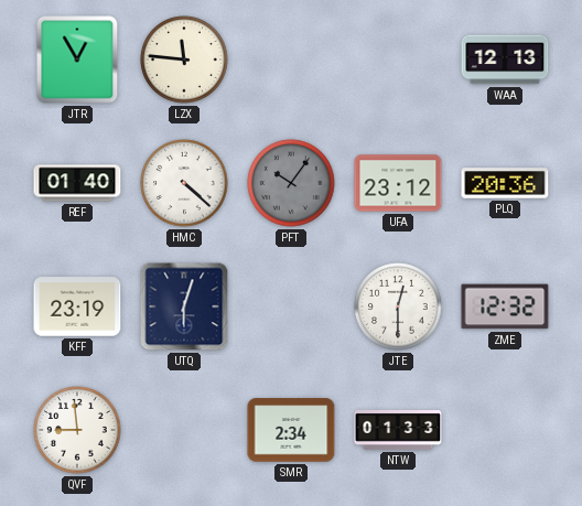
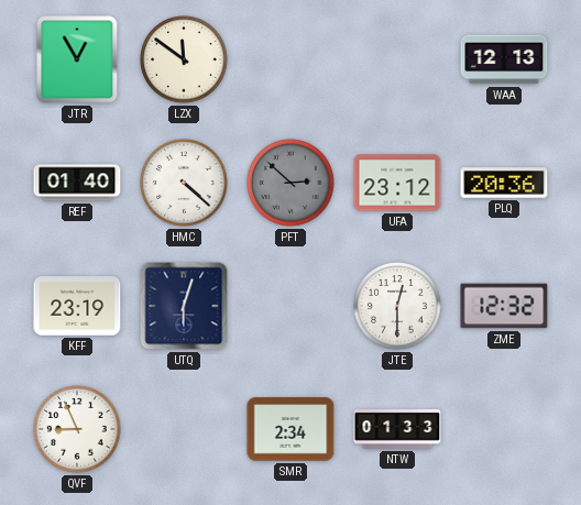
LZX: 11:46 -> 11:51 (184, 59)
PFT: 10:06 -> 2:52 (290, 183)
QVF: 8:59 -> 8:56 (77, 429)
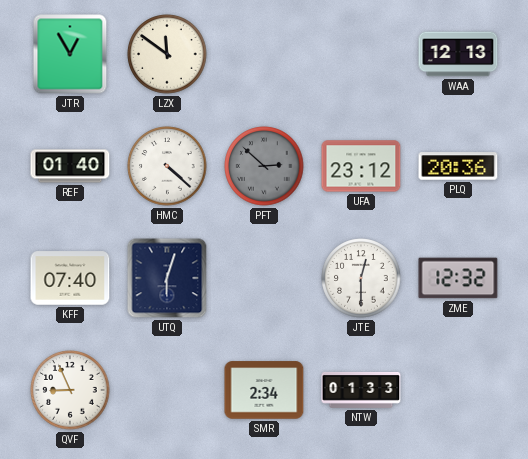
KFF: 23:19 -> 07:40 (70, 278)
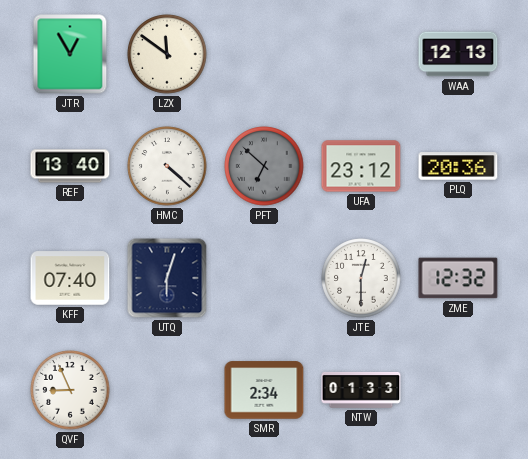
REF: 01:40 -> 13:40 (70, 166)
PFT: 2:52 -> 6:52 (264, 166)
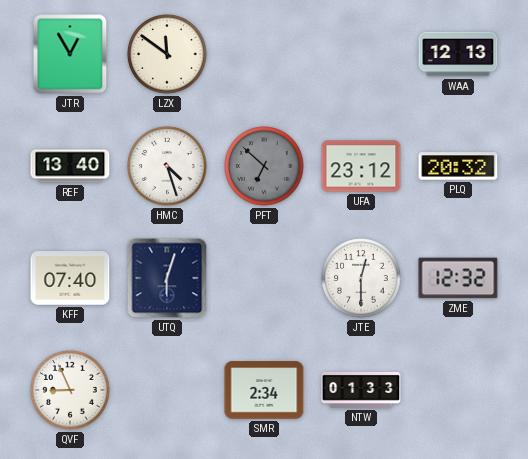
HMC: 4:22 -> 4:27 (167, 166)
PLQ: 20:36 -> 20:32 (458, 166)
